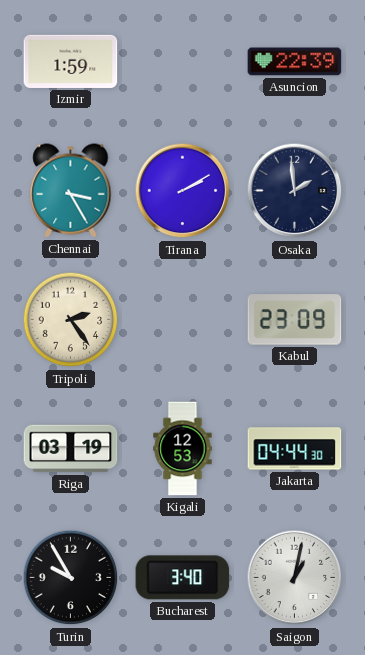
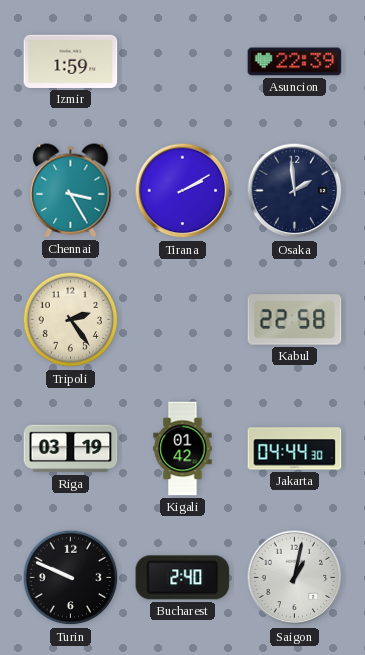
Kabul: 23:09 -> 22:58 (295, 320)
Kigali: 12:53 -> 01:42 (183, 449)
Turin: 9:55 -> 9:49 (71, 578)
Bucharest: 3:40 -> 2:40 (183, 578)
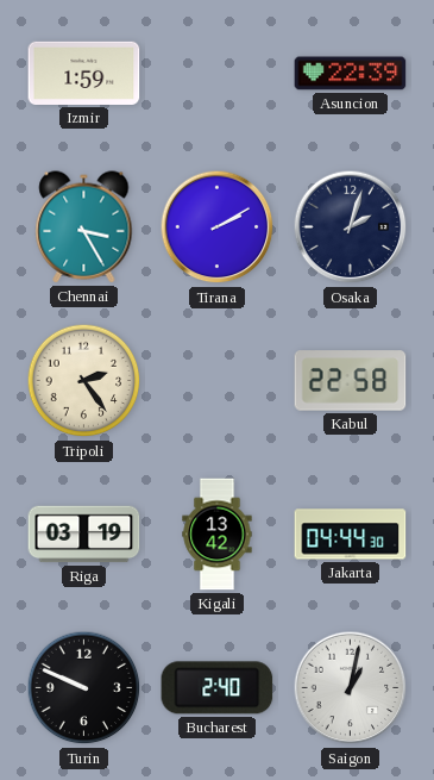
Osaka: 1:59 -> 2:03 (351, 227)
Kigali: 01:42 -> 13:42 (218, 535)
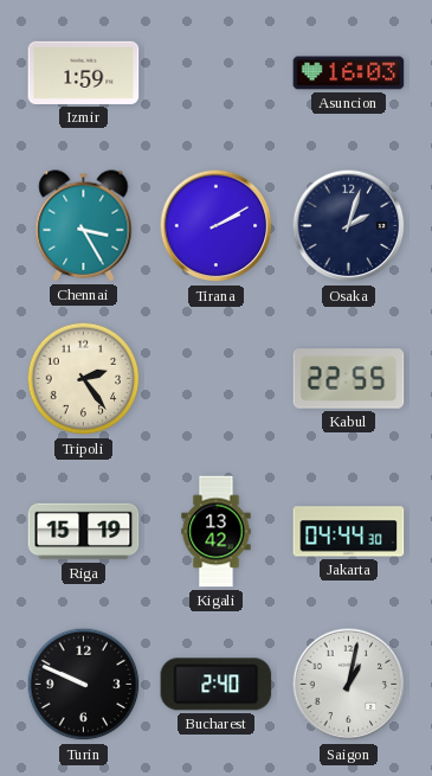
Asuncion: 22:39 -> 16:03 (349, 73)
Kabul: 22:58 -> 22:55 (349, 379)
Riga: 03:19 -> 15:19 (84, 532)
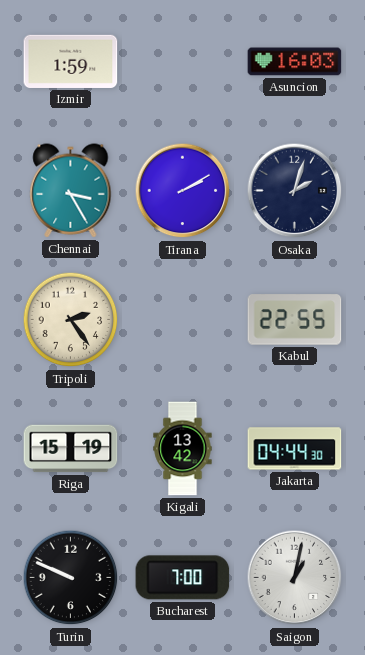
Bucharest: 2:40 -> 7:00 (183, 578)
